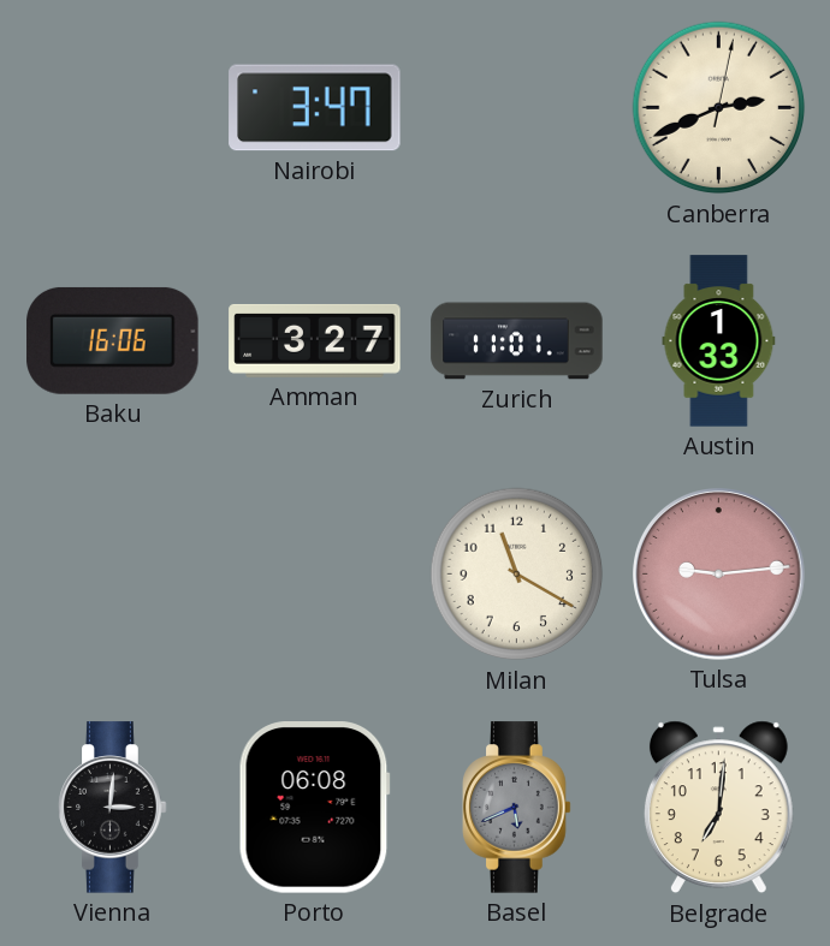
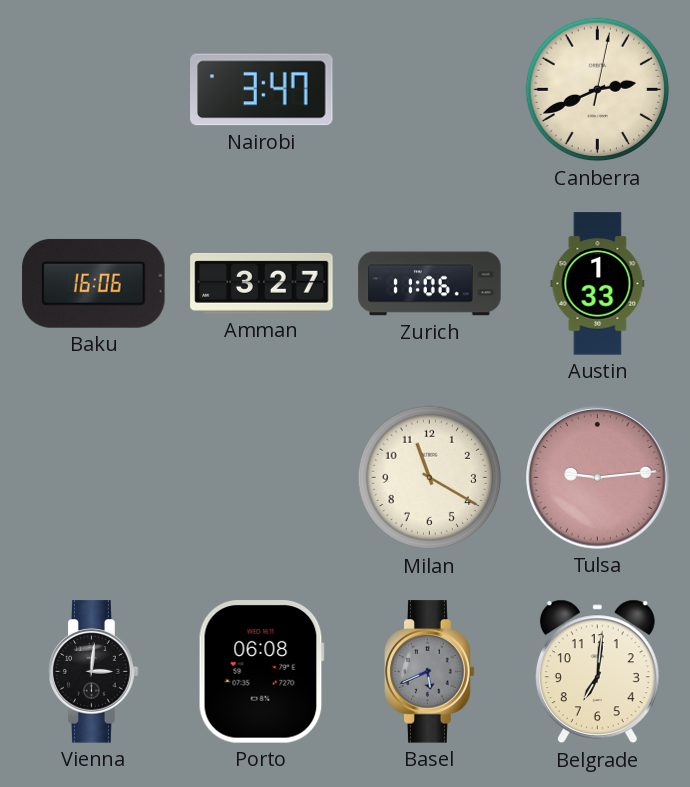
Zurich: 11:01 -> 11:06 (430, 284)
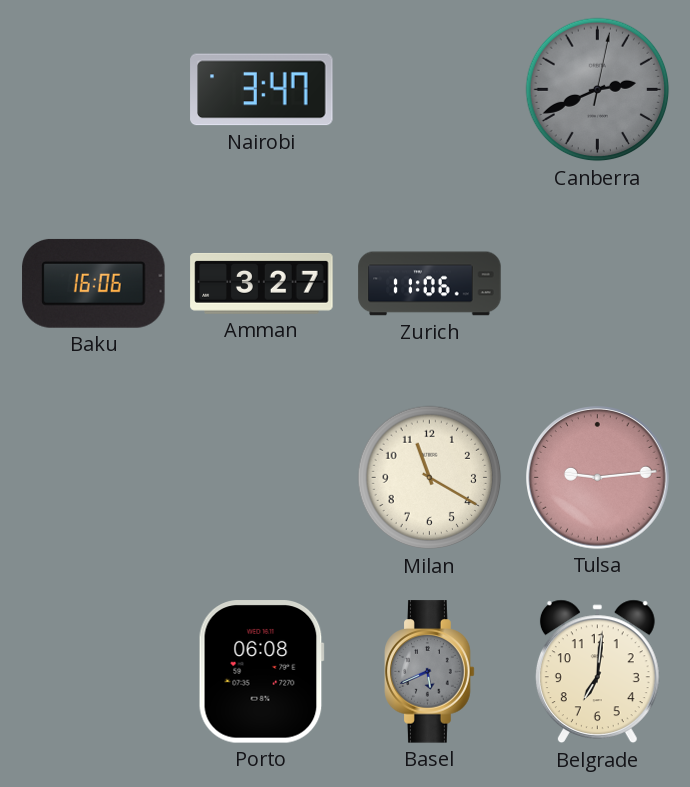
Canberra dial: cream -> grey (598, 90)
Austin: 1:33 -> none (598, 284)
Vienna: 3:01 -> none (94, 672)
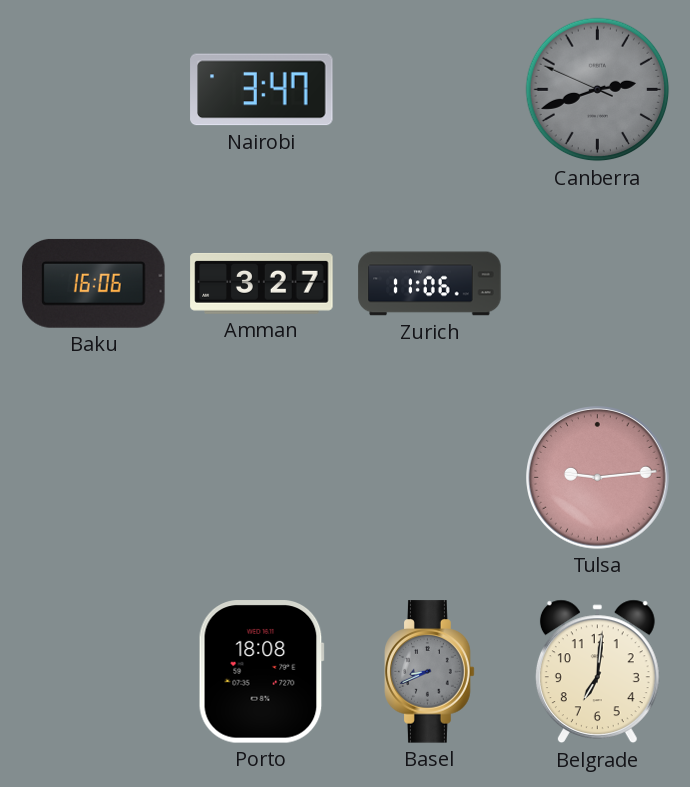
Canberra: 2:41:02 -> 2:41:49 (598, 90)
Milan: 11:20 -> none (430, 478)
Porto: 06:08 -> 18:08 (261, 672)
Basel: 5:41 -> 8:41 (430, 672)
